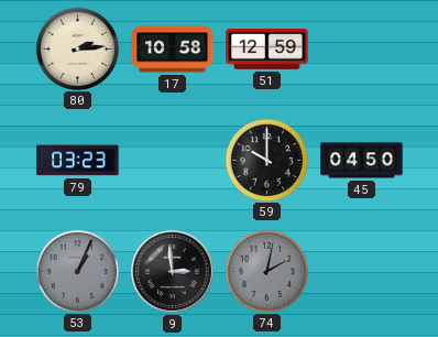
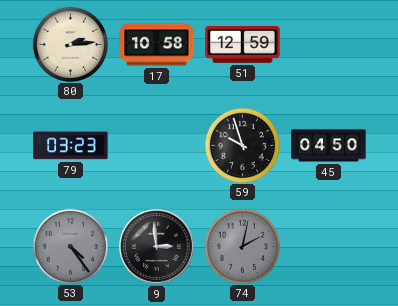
59: 10:00 -> 9:57 (242, 145)
53: 1:04 -> 4:24 (70, 246)
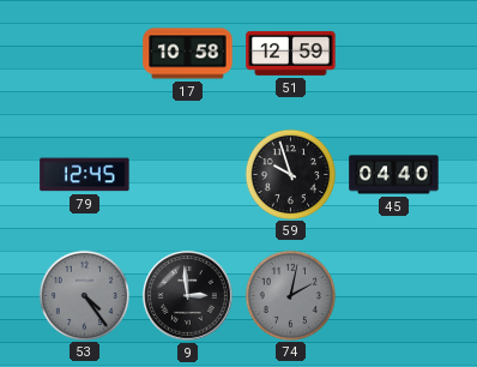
80: 2:14 -> none (70, 44)
79: 03:23 -> 12:45 (85, 175)
45: 04:50 -> 04:40 (394, 175)
